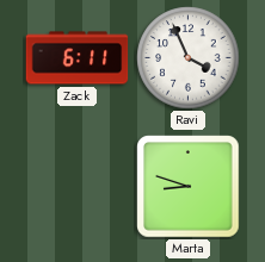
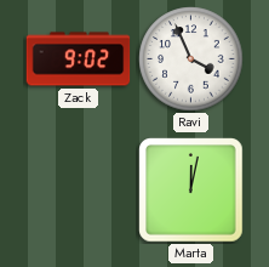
Zack: 6:11 -> 9:02 (79, 59)
Marta: 8:48 -> 12:02 (191, 191)
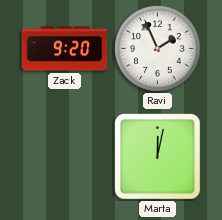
Zack: 9:02 -> 9:20 (65, 49)
Ravi: 3:56 -> 1:56 (158, 49)
